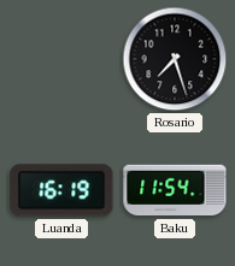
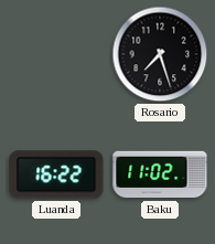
Luanda: 16:19 -> 16:22 (56, 174)
Baku: 11:54 -> 11:02 (160, 174)
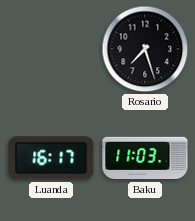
Luanda: 16:22 -> 16:17 (51, 158)
Baku: 11:02 -> 11:03 (145, 158)
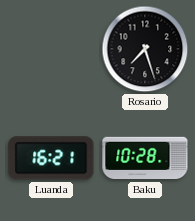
Luanda: 16:17 -> 16:21 (51, 158)
Baku: 11:03 -> 10:28 (145, 158)
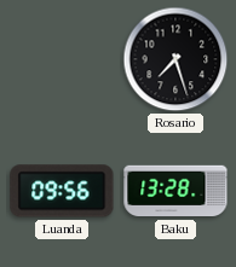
Luanda: 16:21 -> 09:56 (62, 191)
Baku: 10:28 -> 13:28 (175, 191)
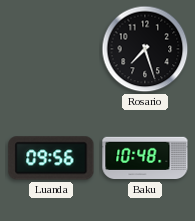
Baku: 13:28 -> 10:48 (145, 158)
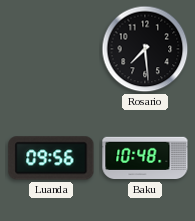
Rosario: 7:27 -> 7:29 (145, 49)
